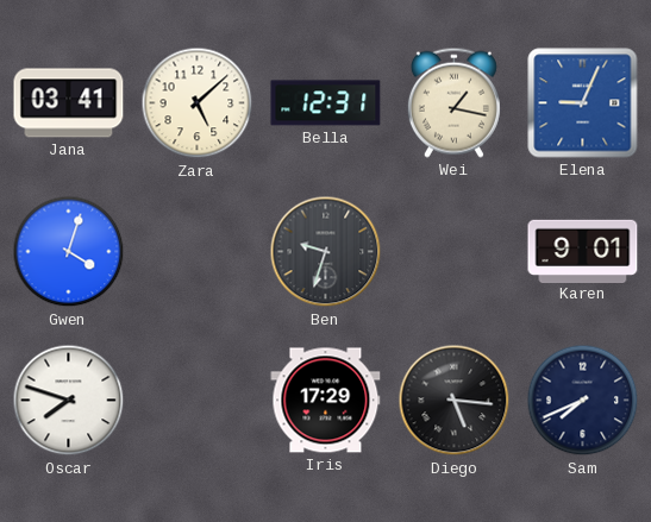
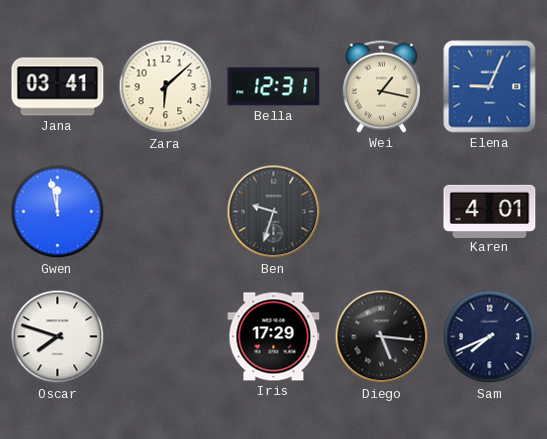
Zara: 5:08 -> 6:08 (166, 87)
Gwen: 4:03 -> 11:58 (58, 212)
Karen: 9:01 -> 4:01 (490, 211)
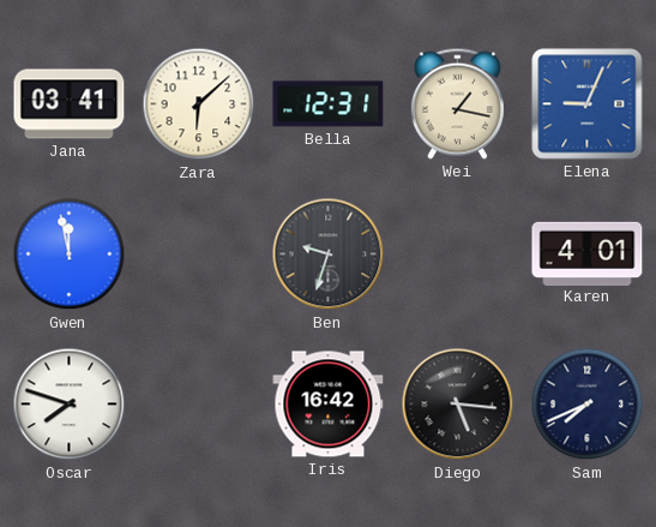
Iris: 17:29 -> 16:42 (329, 405)
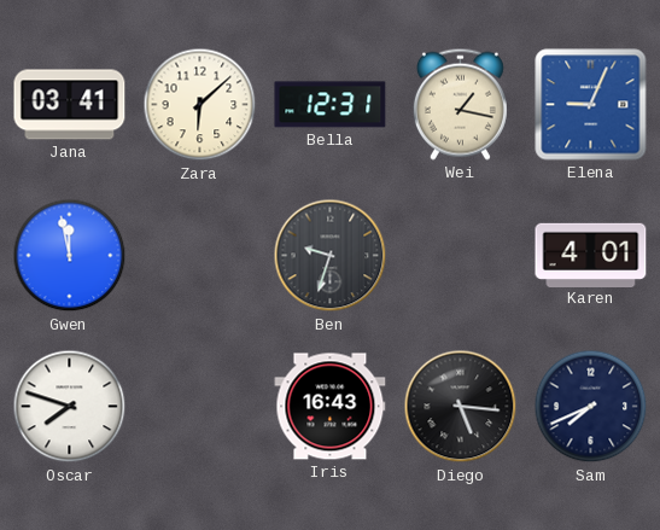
Iris: 16:42 -> 16:43 (331, 407)
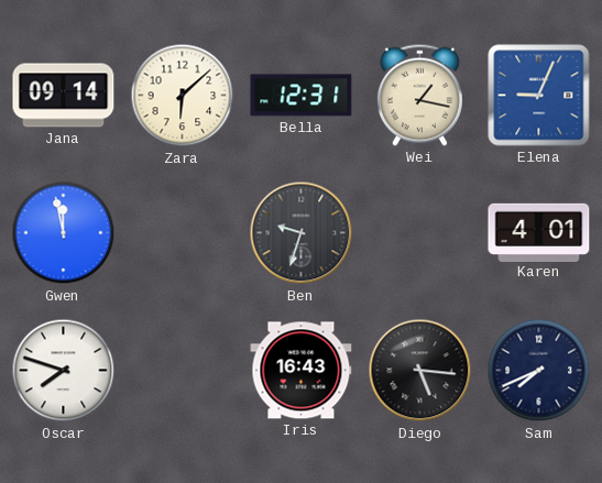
Jana: 03:41 -> 09:14 (64, 96)
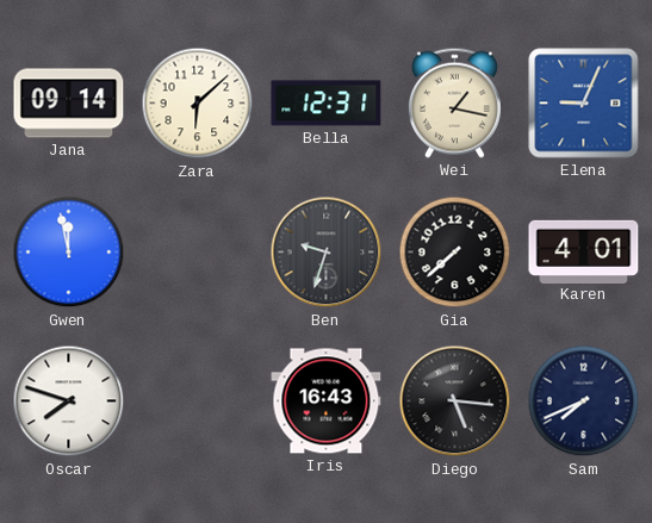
Gia: none -> 7:38 (455, 253)
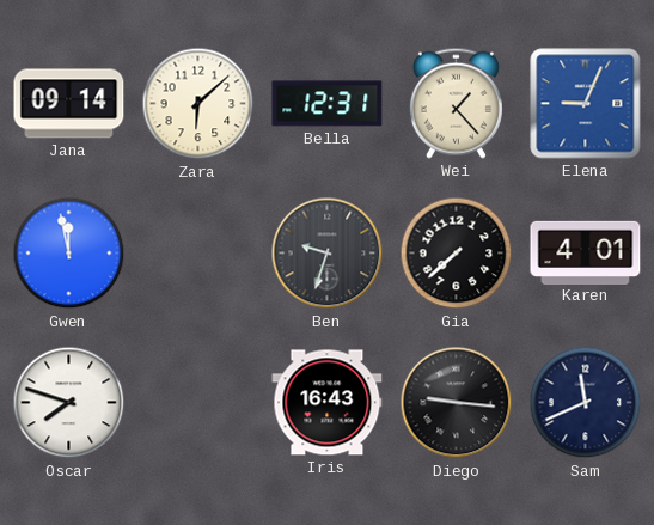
Wei: 1:17 -> 1:23 (456, 103)
Diego: 5:16 -> 9:16 (457, 403)
Sam: 7:41 -> 11:41 (586, 403)
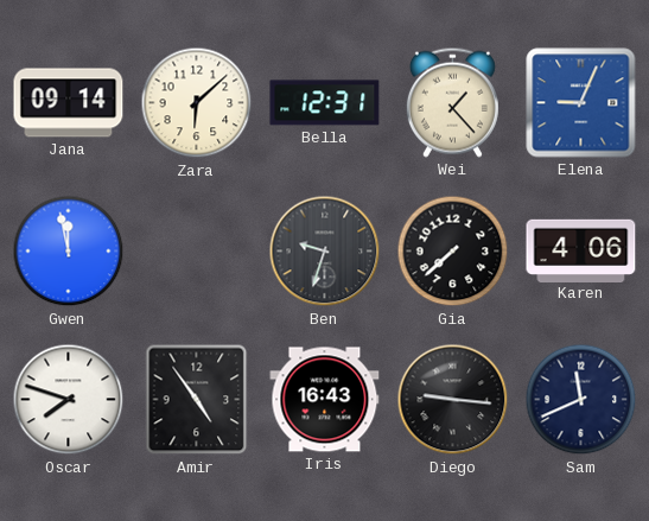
Karen: 4:01 -> 4:06 (581, 250)
Amir: none -> 4:54 (197, 400)
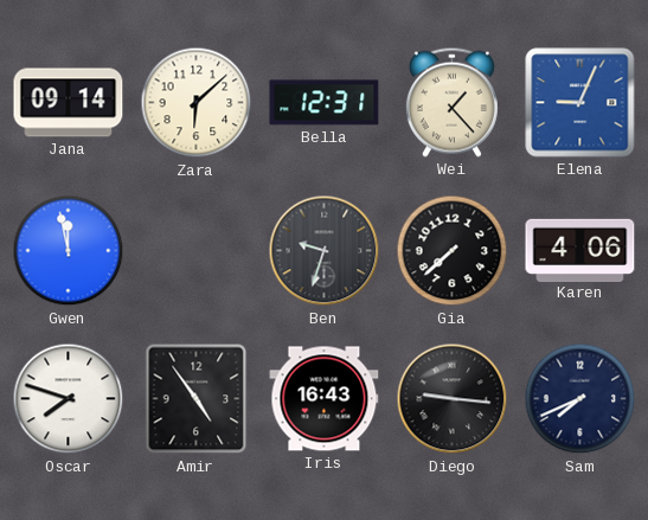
Sam: 11:41 -> 7:41 (580, 399)
